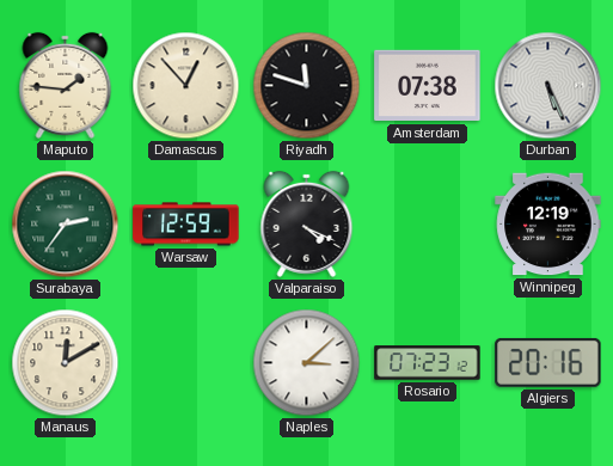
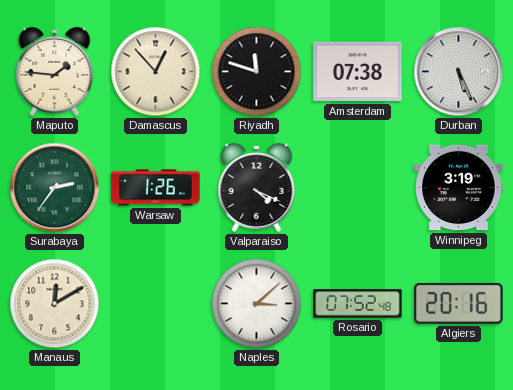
Warsaw: 12:59 -> 1:26 (156, 188)
Winnipeg: 12:19 -> 3:19 (459, 188)
Rosario: 07:23 -> 07:52 (358, 304)
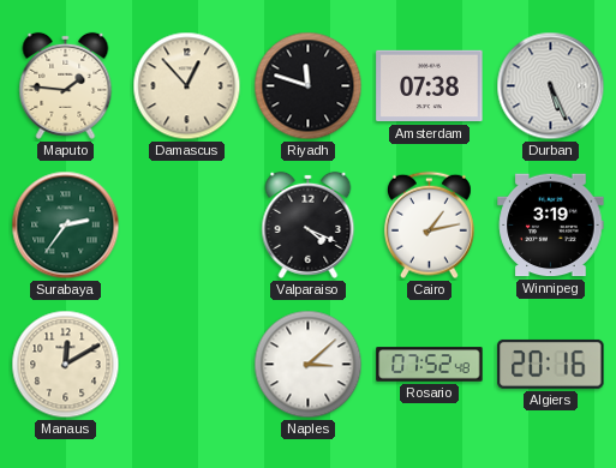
Warsaw: 1:26 -> none (156, 188)
Cairo: none -> 1:13 (429, 226)
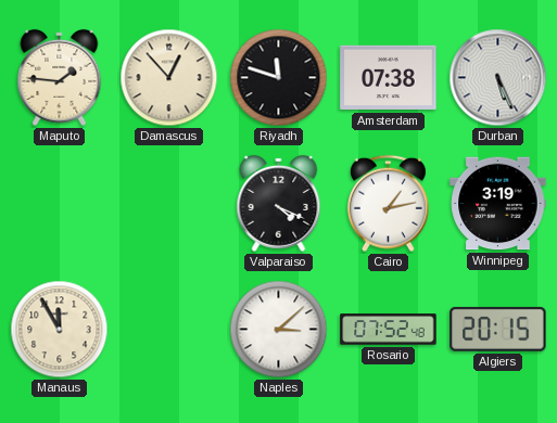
Surabaya: 2:36 -> none (66, 226)
Manaus: 12:10 -> 11:55 (60, 330)
Algiers: 20:16 -> 20:15 (498, 329)
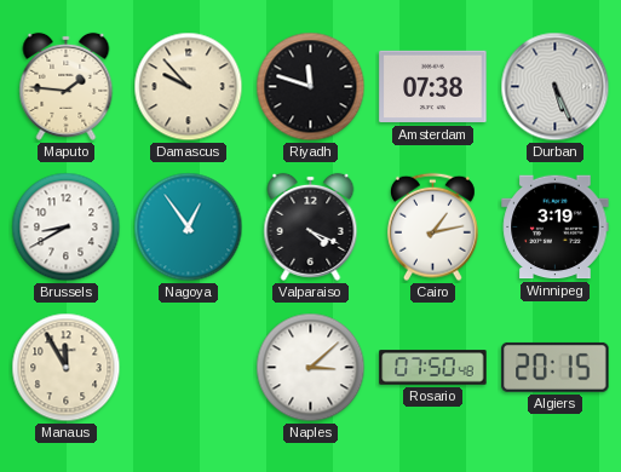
Damascus: 12:53 -> 9:53 (189, 87)
Brussels: none -> 8:40 (67, 228)
Nagoya: none -> 12:54 (189, 228)
Rosario: 07:52 -> 07:50 (433, 368)
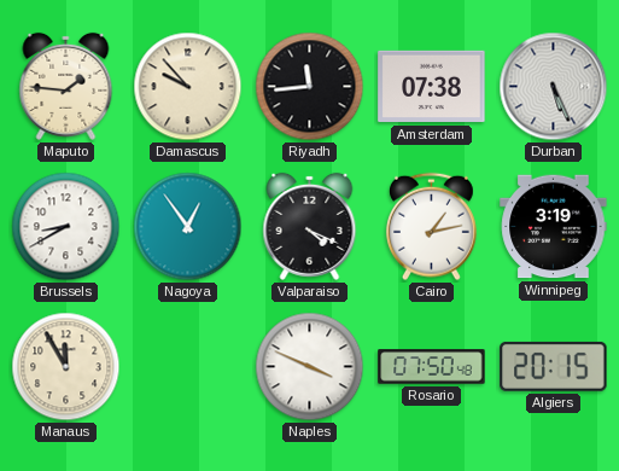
Riyadh: 11:48 -> 11:44 (310, 87)
Naples: 3:08 -> 3:49 (310, 367)
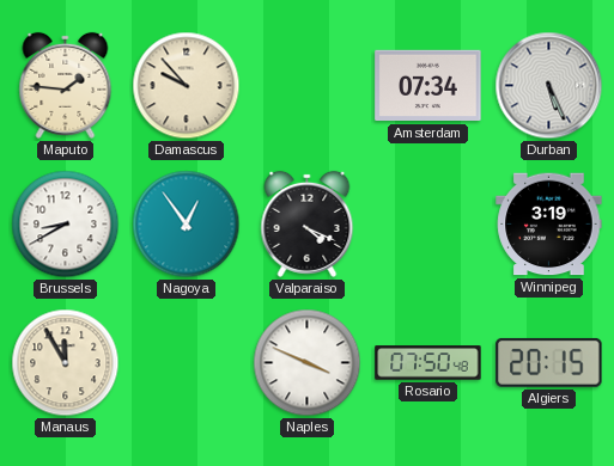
Riyadh: 11:44 -> none (310, 87)
Amsterdam: 07:38 -> 07:34 (428, 86)
Cairo: 1:13 -> none (431, 227)
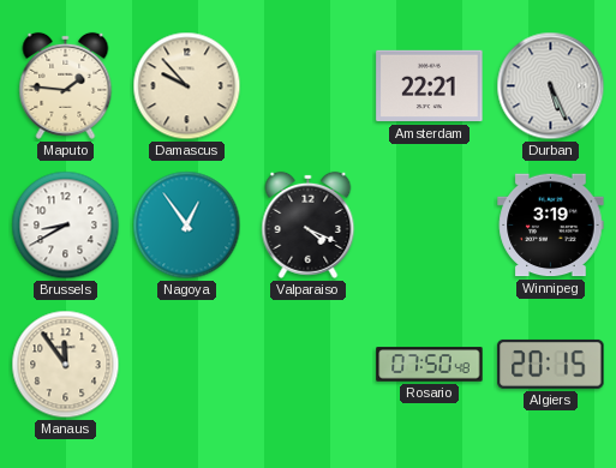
Amsterdam: 07:34 -> 22:21 (430, 86)
Manaus: 11:55 -> 11:54 (66, 365)
Naples: 3:49 -> none (308, 363)
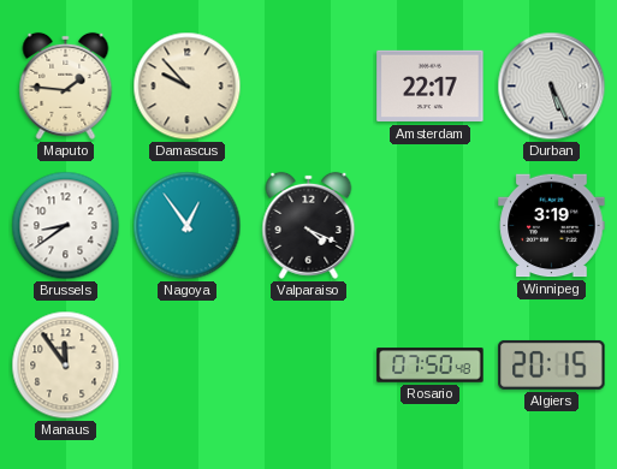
Amsterdam: 22:21 -> 22:17 (431, 87)
Brussels: 8:40 -> 8:39 (66, 226)
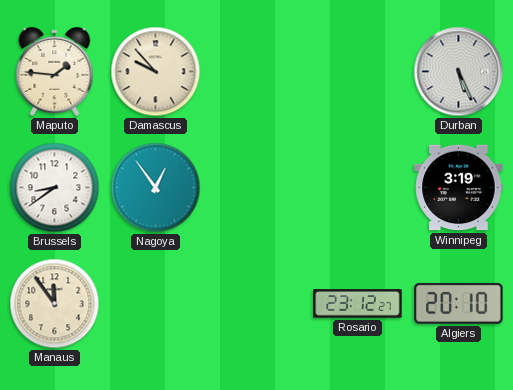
Amsterdam: 22:17 -> none (431, 87)
Valparaiso: 4:19 -> none (309, 225)
Rosario: 07:50 -> 23:12 (358, 304)
Algiers: 20:15 -> 20:10 (459, 303)
